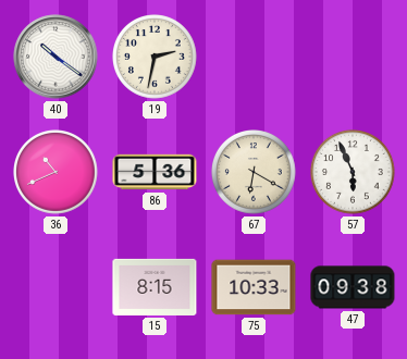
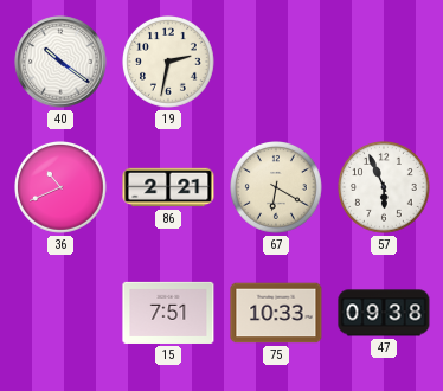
86: 5:36 -> 2:21 (168, 187)
15: 8:15 -> 7:51 (168, 313)
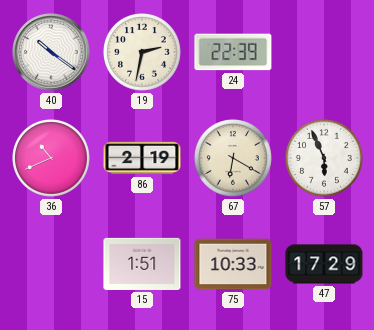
24: none -> 22:39 (233, 52)
86: 2:21 -> 2:19 (142, 158)
15: 7:51 -> 1:51 (142, 264)
47: 09:38 -> 17:29 (324, 264)
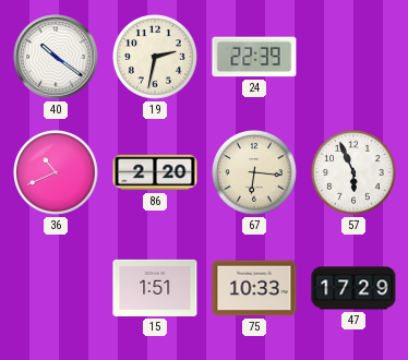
86: 2:19 -> 2:20 (155, 172)
67: 6:20 -> 6:16 (255, 173)
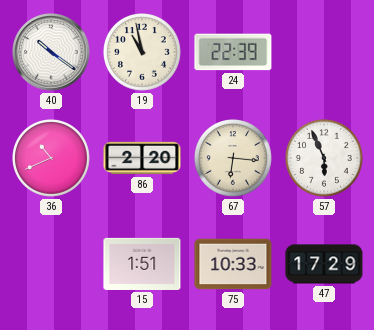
19: 2:32 -> 10:58 (143, 53)
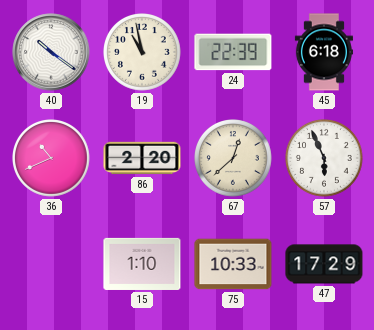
45: none -> 6:18 (324, 52)
67: 6:16 -> 12:38 (234, 159)
15: 1:51 -> 1:10 (142, 264)
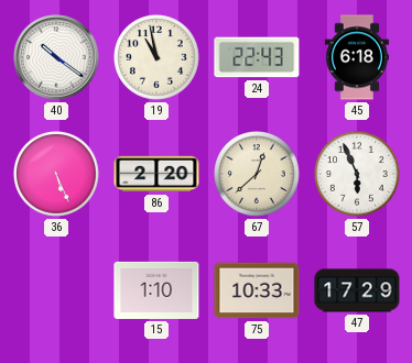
24: 22:39 -> 22:43 (257, 57)
36: 10:41 -> 5:26 (57, 175)
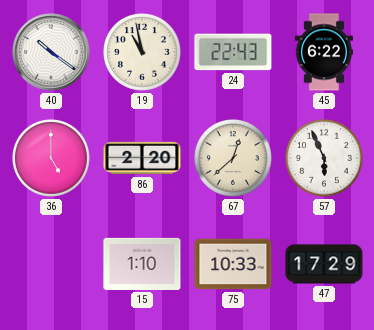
45: 6:18 -> 6:22 (324, 52)
36: 5:26 -> 5:00 (52, 159)
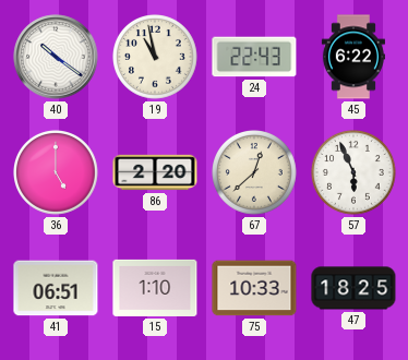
41: none -> 06:51 (56, 288)
47: 17:29 -> 18:25 (353, 288)
